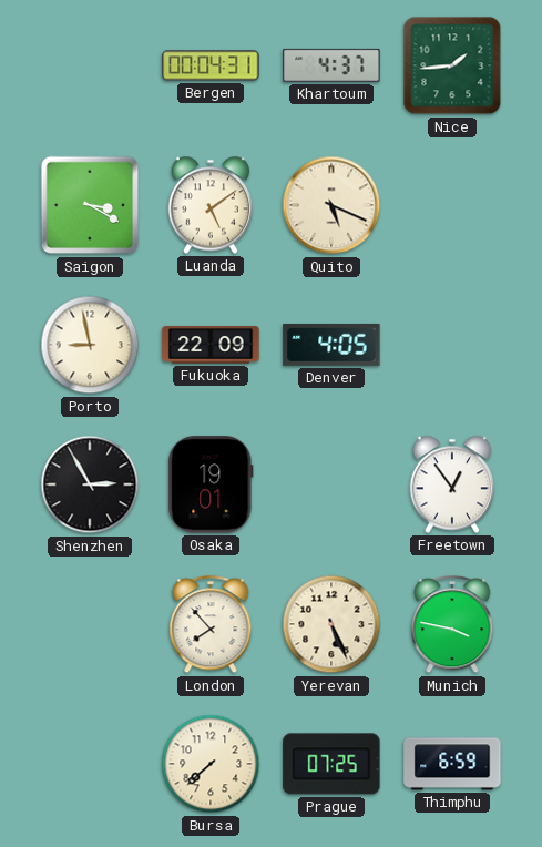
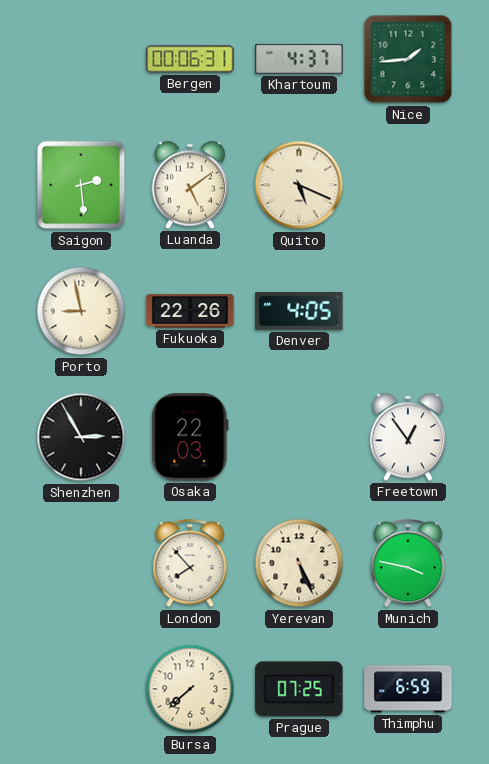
Bergen: 00:04 -> 00:06 (190, 59)
Saigon: 3:20 -> 2:29 (81, 185)
Fukuoka: 22:09 -> 22:26 (190, 311)
Osaka: 19:01 -> 22:03 (190, 437)
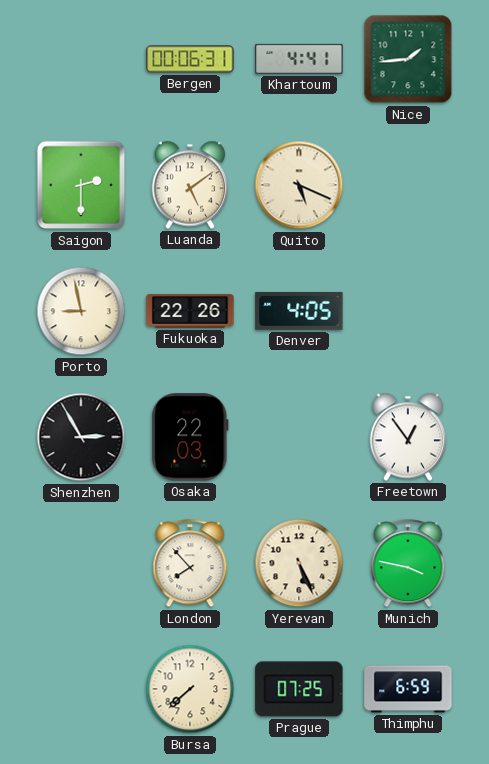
Khartoum: 4:37 -> 4:41 (299, 59)
Saigon: 2:29 -> 2:30 (81, 185)
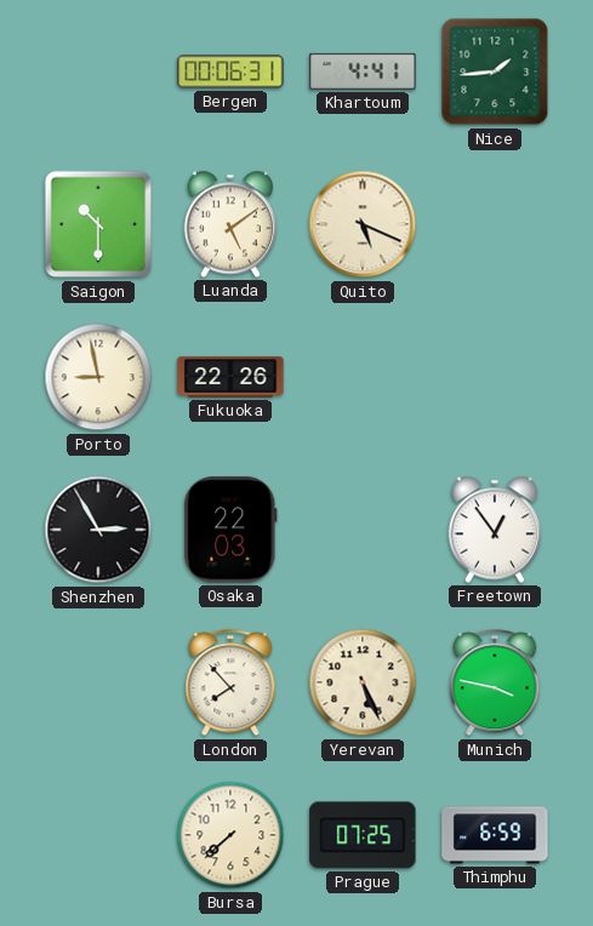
Saigon: 2:30 -> 10:30 (98, 224)
Denver: 4:05 -> none (299, 311)
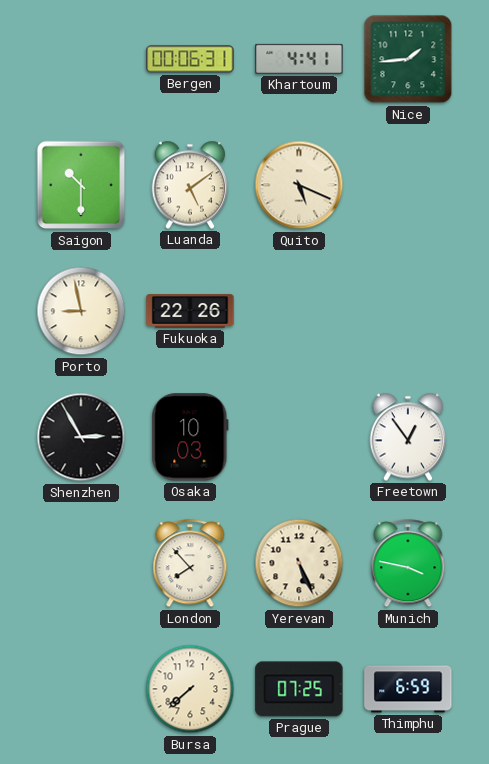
Osaka: 22:03 -> 10:03 (190, 437)
